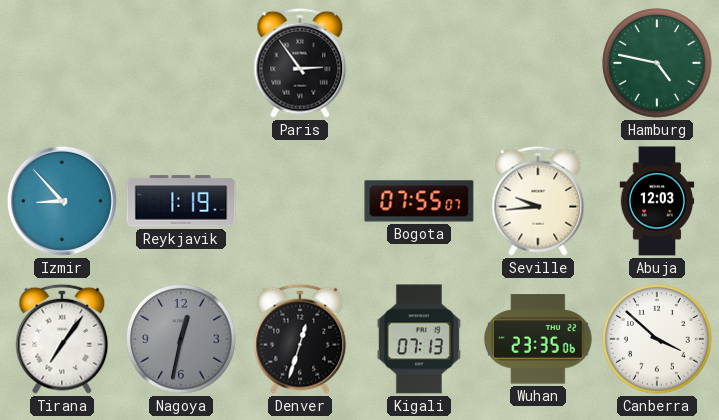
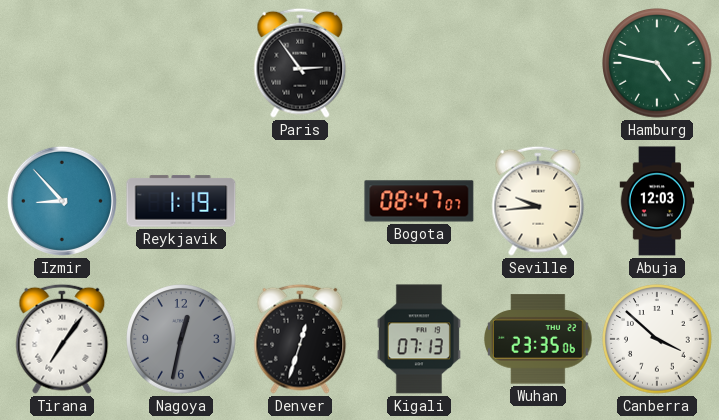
Bogota: 07:55 -> 08:47 (419, 201)
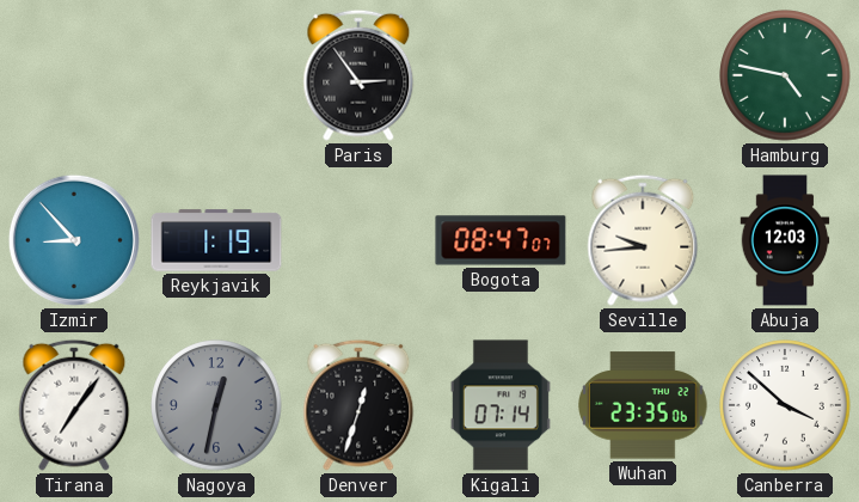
Kigali: 07:13 -> 07:14 (501, 405)
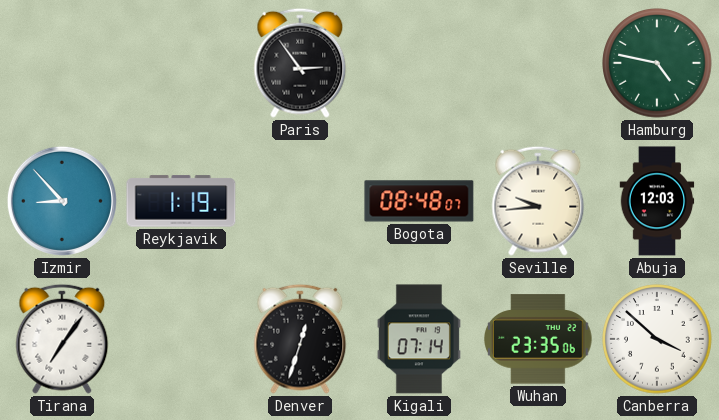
Bogota: 08:47 -> 08:48 (419, 201)
Nagoya: 12:32 -> none (216, 405)
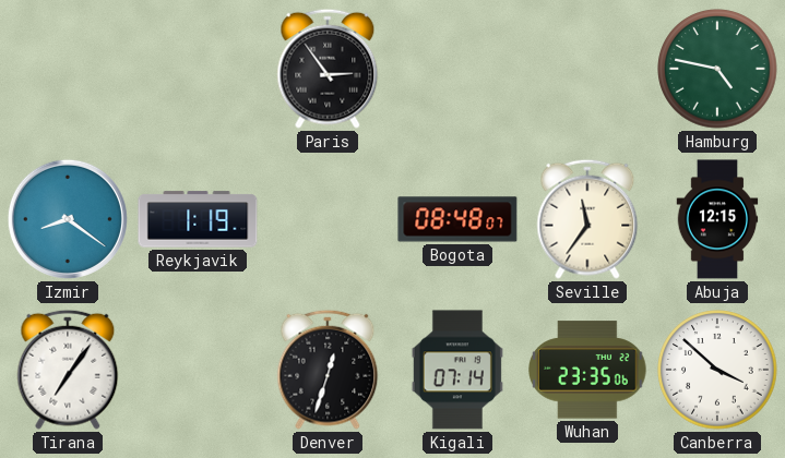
Izmir: 8:53 -> 8:21 (68, 219)
Seville: 9:44 -> 11:36 (587, 219)
Abuja: 12:03 -> 12:15 (717, 219)
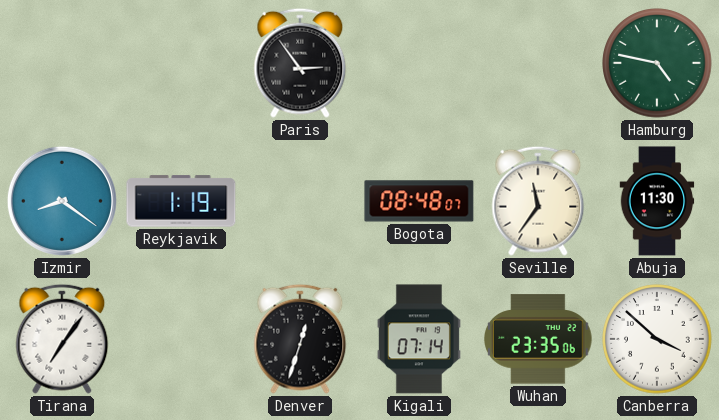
Abuja: 12:15 -> 11:30 (657, 201)
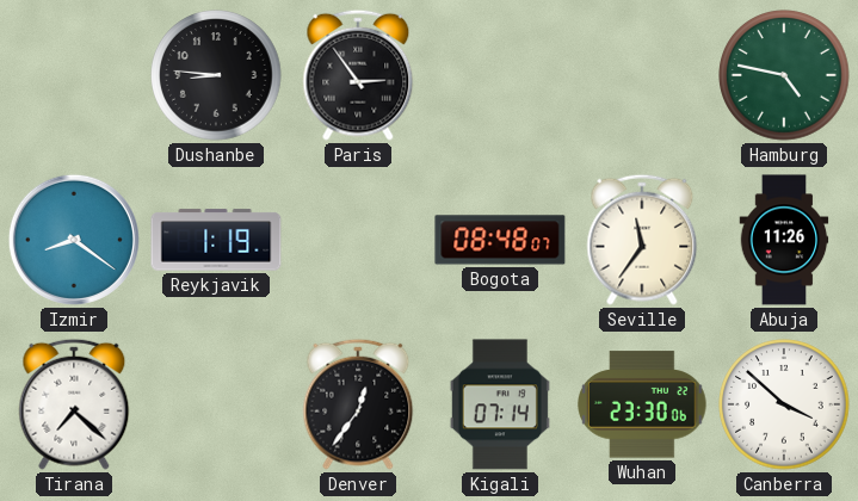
Dushanbe: none -> 8:46 (216, 75)
Abuja: 11:30 -> 11:26 (784, 240)
Tirana: 7:06 -> 7:22 (74, 404)
Denver: 12:33 -> 12:36 (358, 404)
Wuhan: 23:35 -> 23:30 (643, 404)
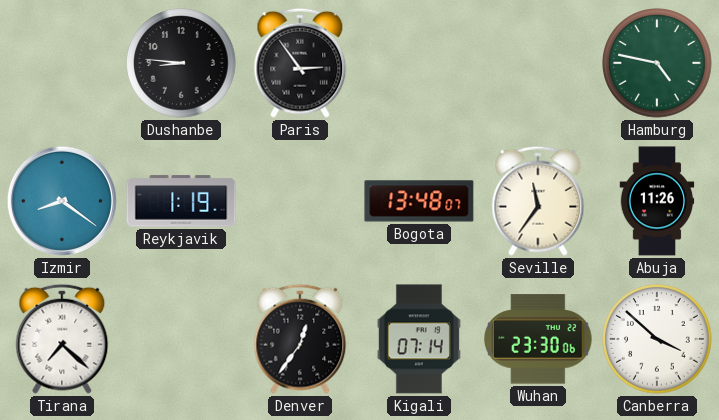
Bogota: 08:48 -> 13:48 (419, 201)
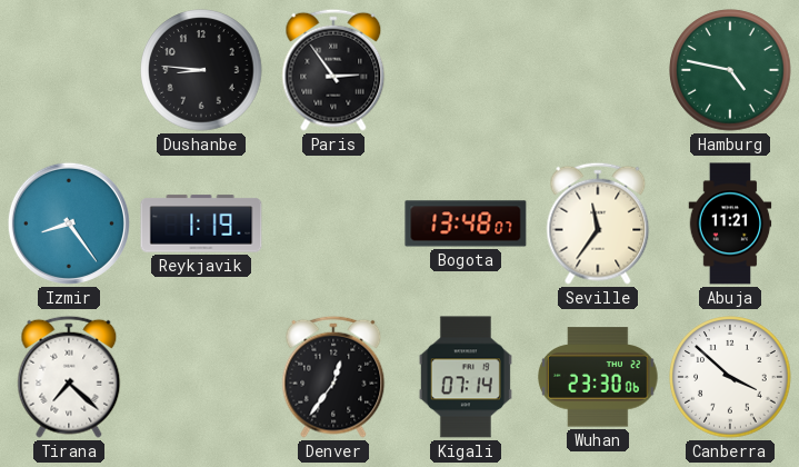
Izmir: 8:21 -> 8:24 (69, 223)
Abuja: 11:26 -> 11:21 (730, 223)
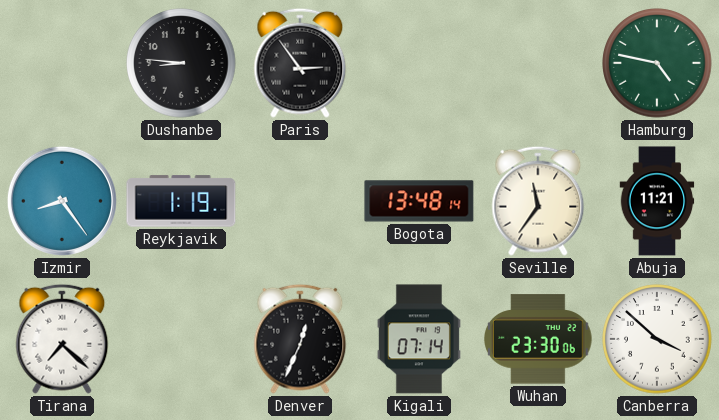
Bogota: 13:48:07 -> 13:48:14 (419, 201)
Denver: 12:36 -> 12:34 (300, 339)
